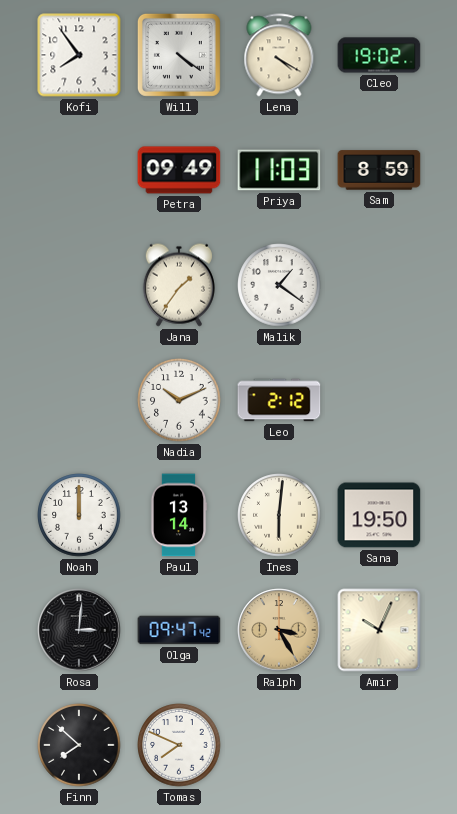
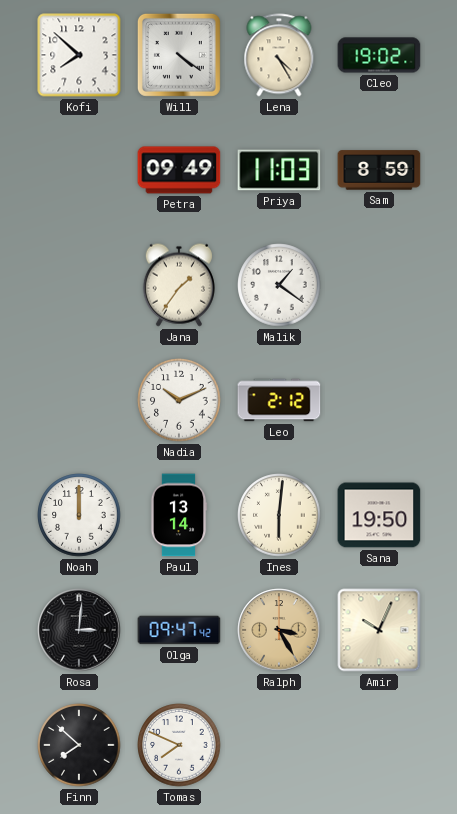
Kofi: 7:54 -> 7:52 (79, 55)
Lena: 4:20 -> 4:25 (279, 55)
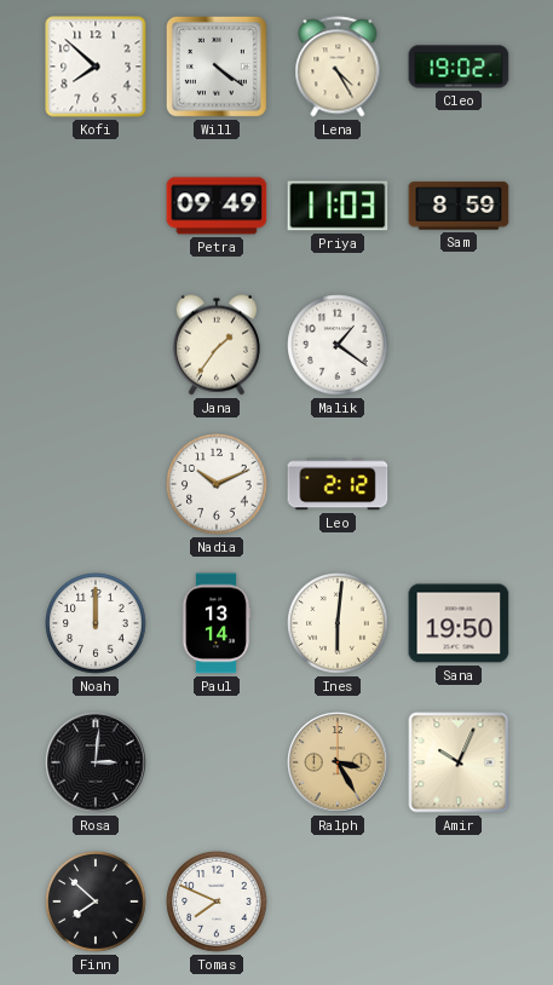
Olga: 09:47 -> none (179, 630)
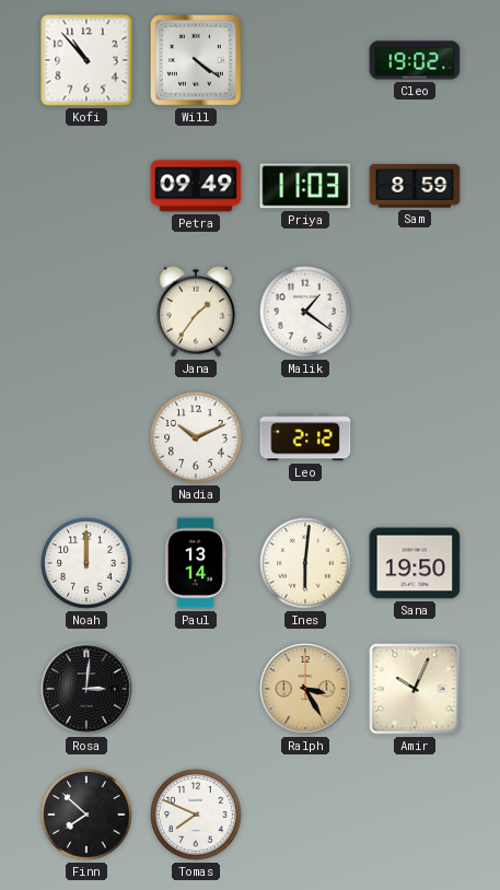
Kofi: 7:52 -> 10:53 (86, 60)
Lena: 4:25 -> none (338, 67)
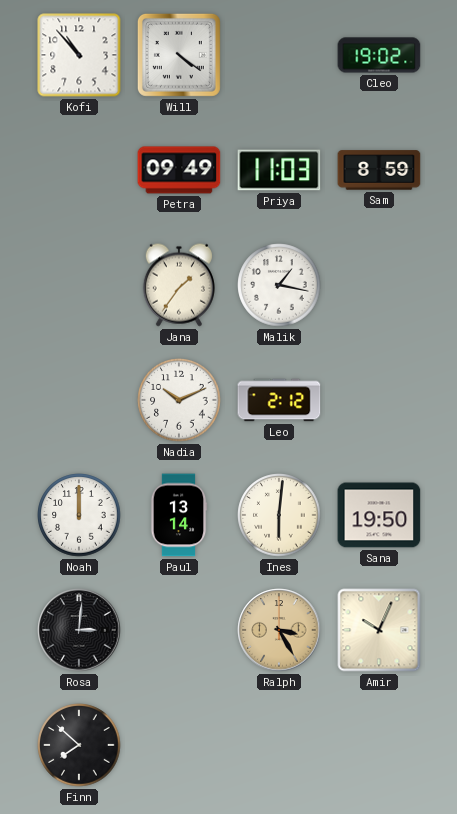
Malik: 1:21 -> 1:17 (279, 285)
Tomas: 7:49 -> none (196, 815)
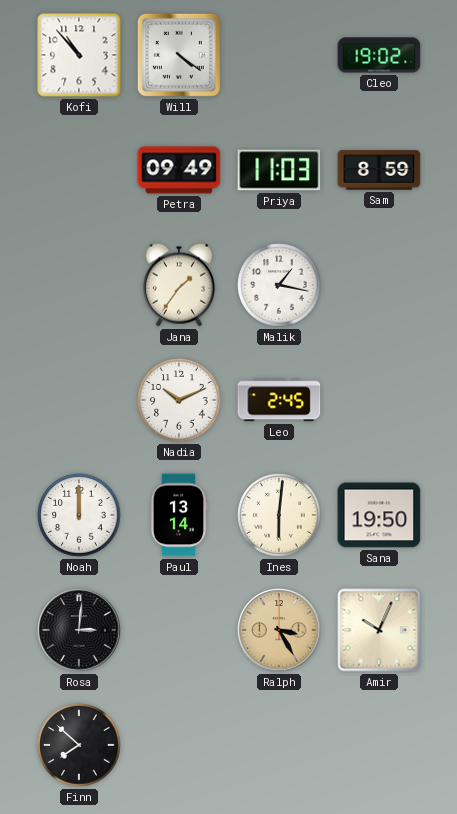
Leo: 2:12 -> 2:45 (279, 400)
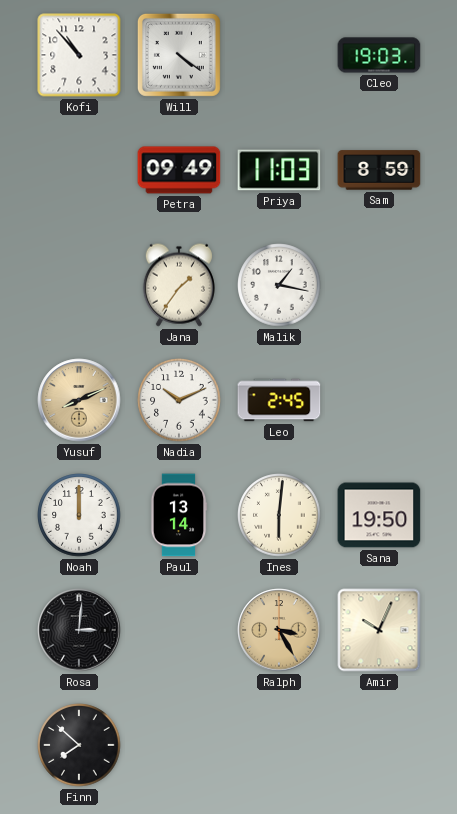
Cleo: 19:02 -> 19:03 (379, 55)
Yusuf: none -> 8:11 (79, 400)
